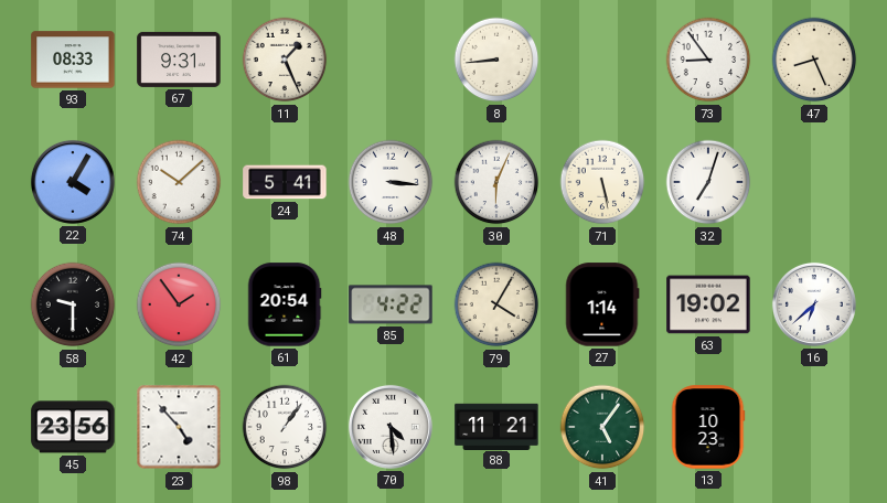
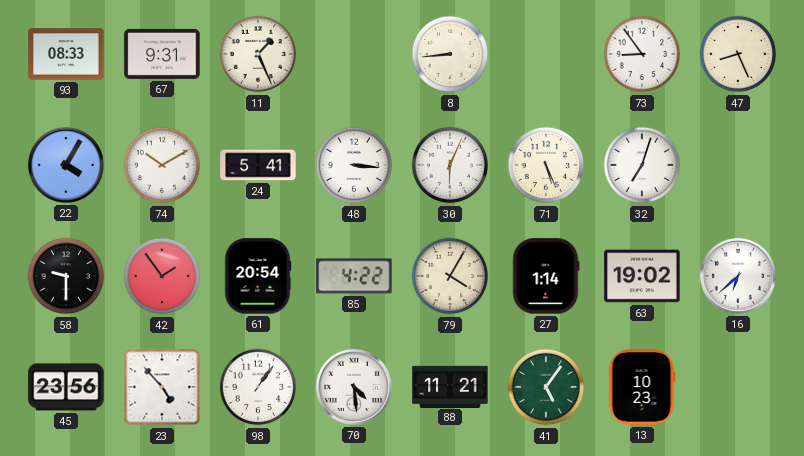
74: 10:08 -> 10:10 (162, 165)
71: 5:28 -> 5:26 (546, 165)
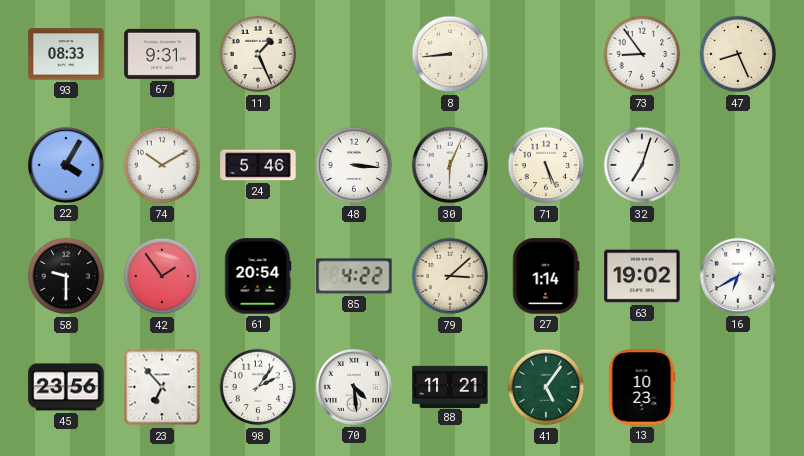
24: 5:41 -> 5:46 (258, 165)
79: 4:05 -> 3:08 (450, 276)
16: 6:38 -> 6:40 (738, 276)
23: 4:53 -> 6:53 (162, 387)
98: 1:06 -> 2:06 (258, 387)
